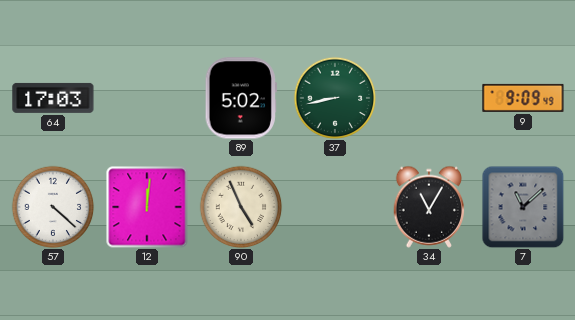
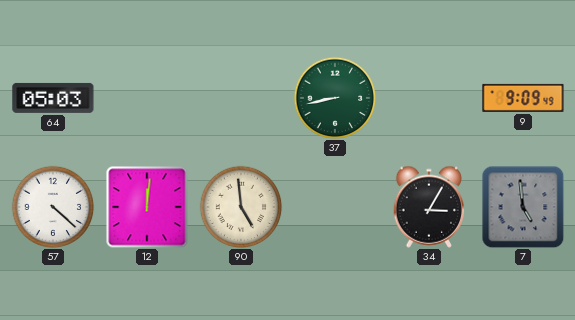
64: 17:03 -> 05:03 (53, 98)
89: 5:02 -> none (241, 98)
90: 4:56 -> 4:59 (241, 207)
34: 11:05 -> 3:05 (429, 207)
7: 11:08 -> 4:59 (523, 207)
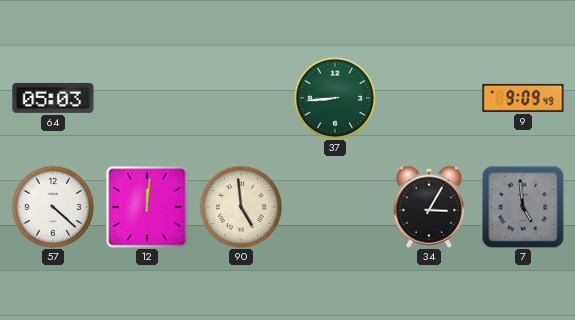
37: 8:43 -> 8:44 (335, 98)
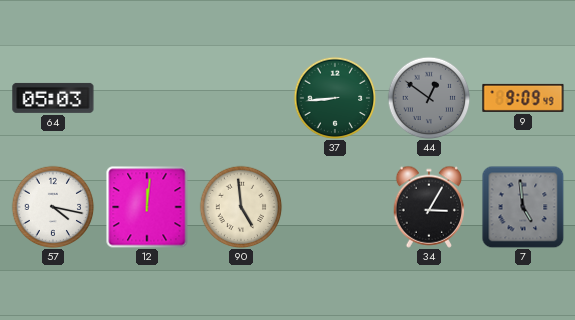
44: none -> 12:51 (429, 98)
57: 4:22 -> 4:17 (53, 207)
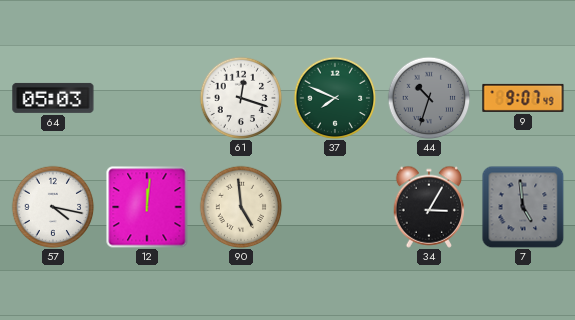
61: none -> 12:18 (241, 98)
37: 8:44 -> 7:49 (335, 98)
44: 12:51 -> 10:33 (429, 98)
9: 9:09 -> 9:07 (523, 98)
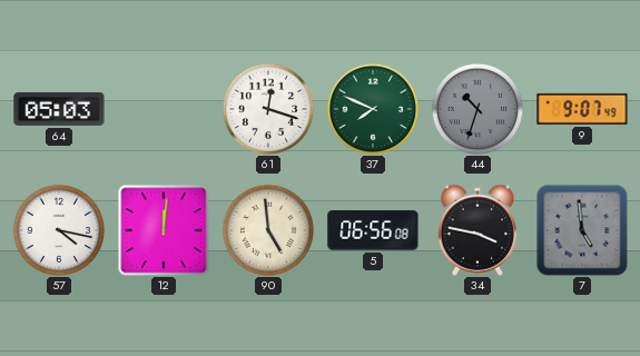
5: none -> 06:56 (373, 230)
34: 3:05 -> 3:47 (477, 230)
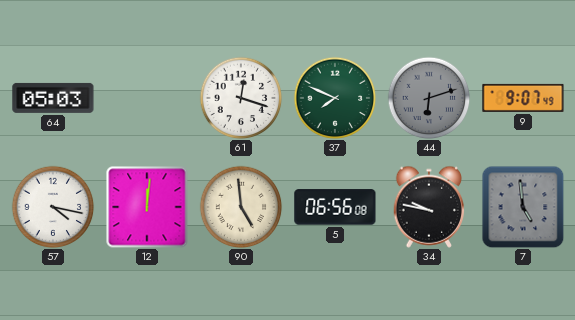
44: 10:33 -> 6:12 (429, 98)
34: 3:47 -> 9:47 (429, 207)
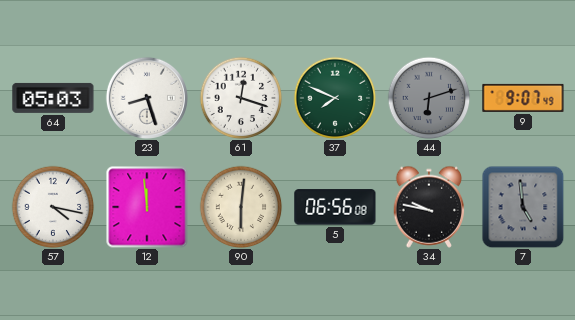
23: none -> 8:27 (147, 98)
12: 12:01 -> 11:59 (147, 207)
90: 4:59 -> 6:01 (241, 207)
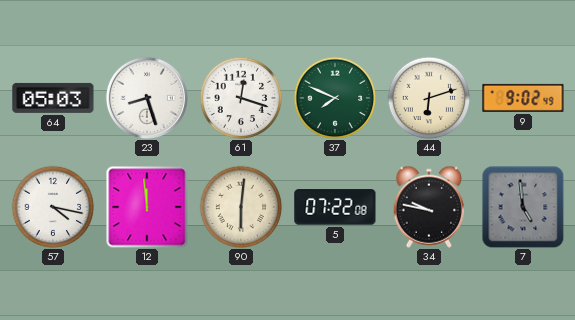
44 dial: grey -> cream (429, 98)
9: 9:07 -> 9:02 (523, 98)
5: 06:56 -> 07:22 (335, 207)
